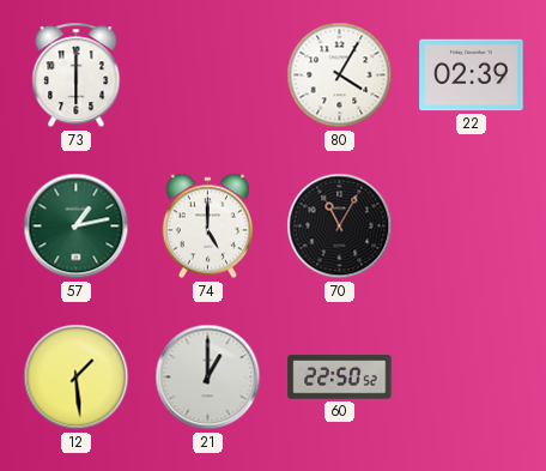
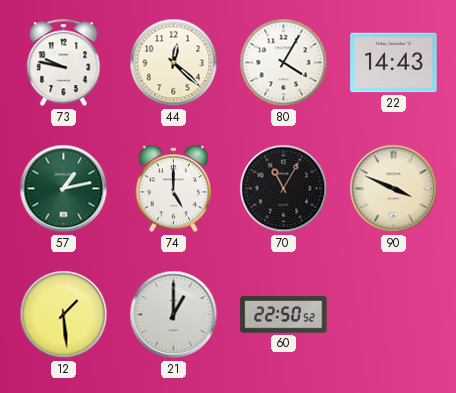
73: 6:00 -> 9:47 (64, 63)
44: none -> 12:22 (174, 63)
22: 02:39 -> 14:43 (394, 63)
90: none -> 3:49 (394, 189)
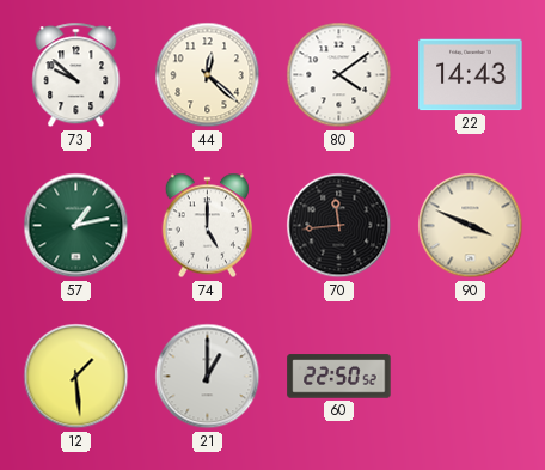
73: 9:47 -> 9:52 (76, 75)
80: 4:05 -> 4:09 (339, 75)
70: 11:05 -> 11:44 (339, 226)
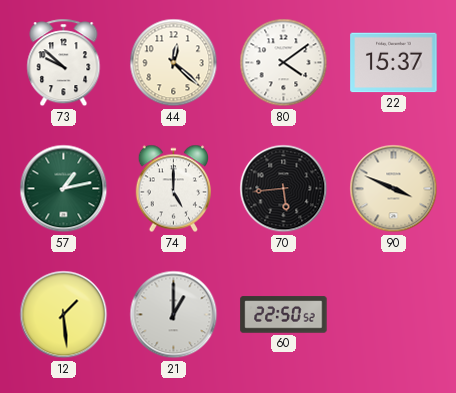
22: 14:43 -> 15:37 (394, 63)
70: 11:44 -> 5:44 (284, 189)
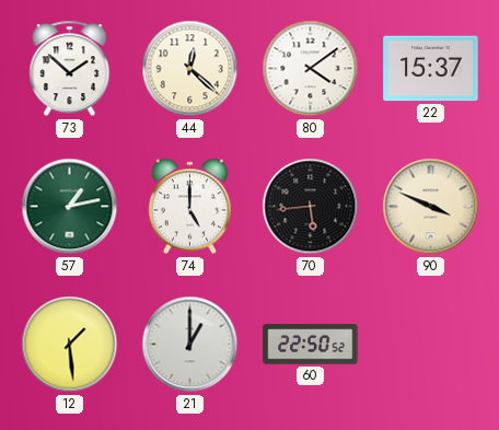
73: 9:52 -> 1:52 (70, 69)
